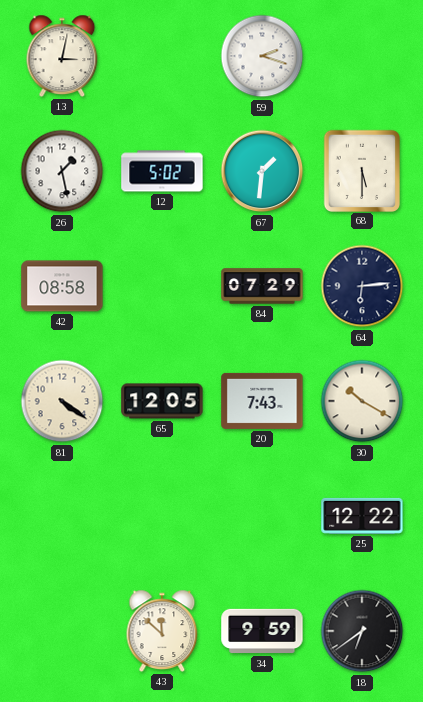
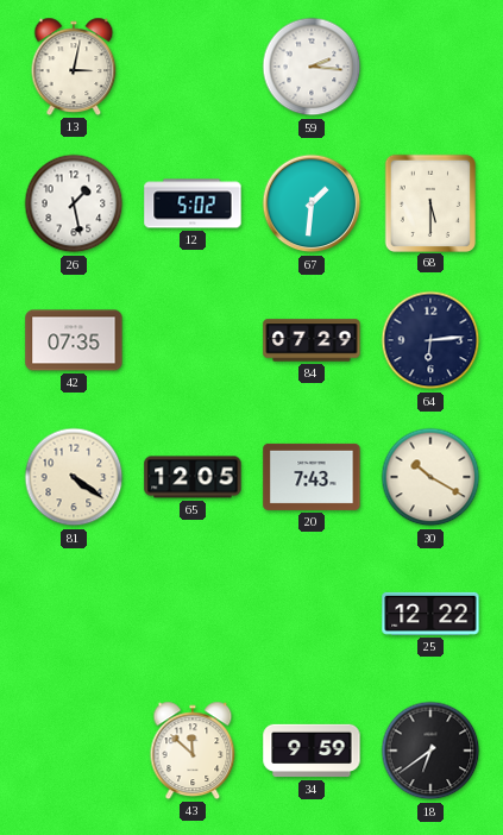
59: 2:18 -> 2:16 (312, 67)
42: 08:58 -> 07:35 (74, 340)
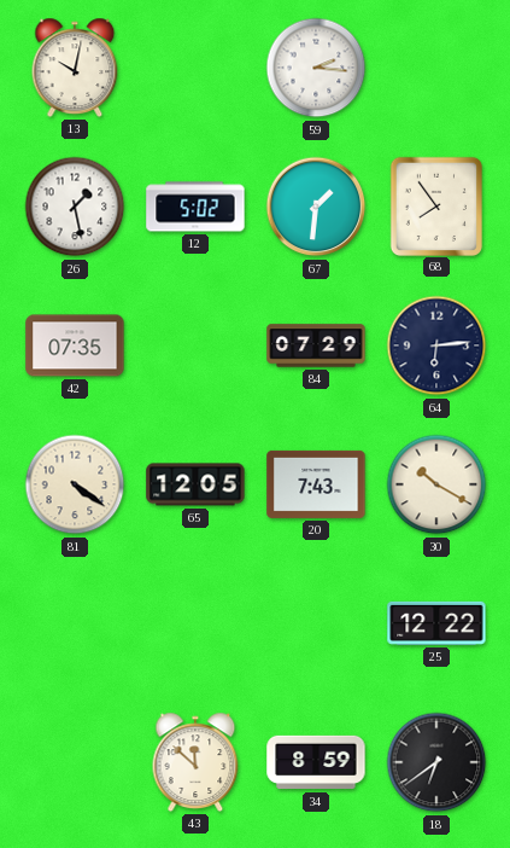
13: 3:02 -> 10:02 (75, 68)
68: 5:30 -> 7:54 (435, 205)
34: 9:59 -> 8:59 (316, 762)
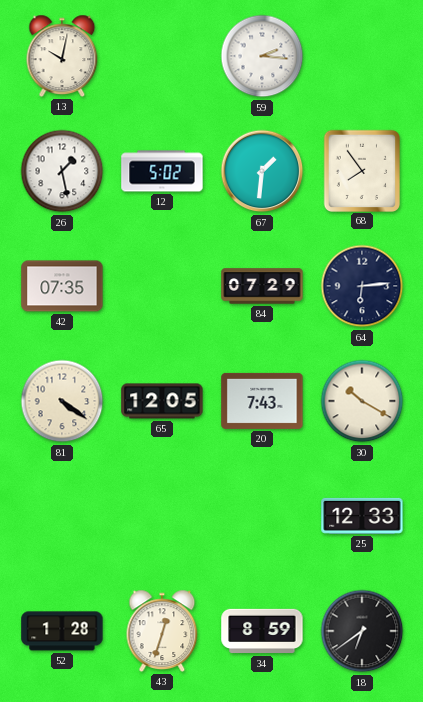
25: 12:22 -> 12:33 (362, 516)
52: none -> 1:28 (62, 631)
43: 11:52 -> 12:33 (162, 631)
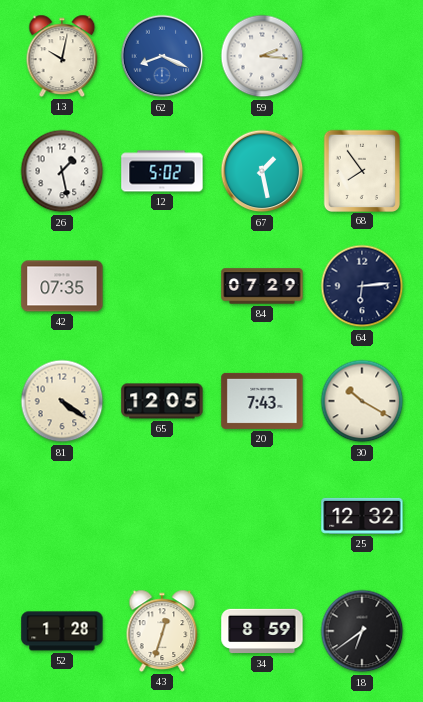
62: none -> 8:19 (162, 56)
67: 1:31 -> 1:28 (262, 171)
25: 12:33 -> 12:32 (362, 516)
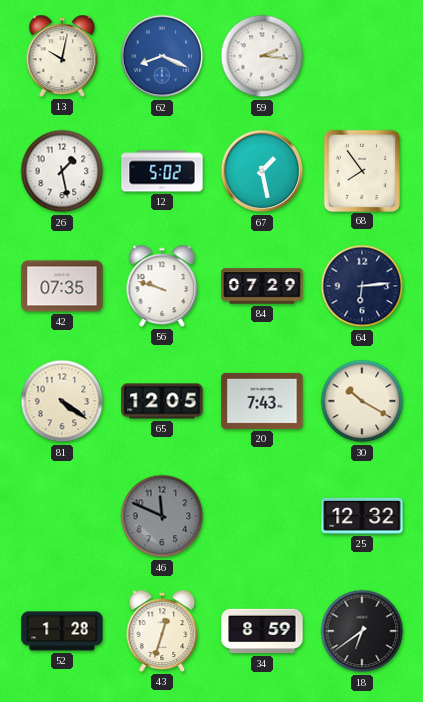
56: none -> 9:48 (162, 286)
46: none -> 11:49 (162, 516)
